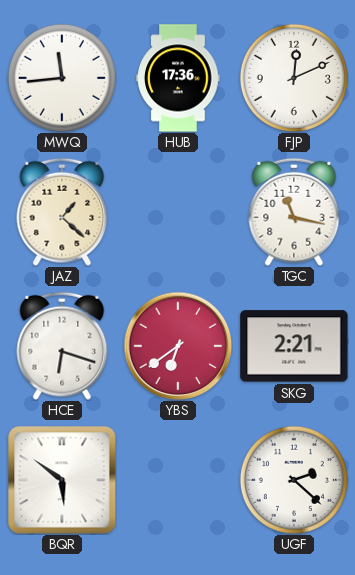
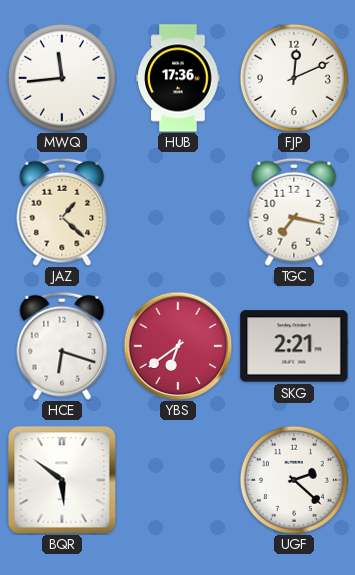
TGC: 11:17 -> 7:17 (294, 212)
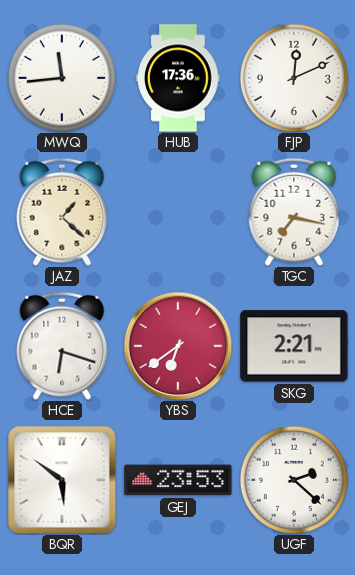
GEJ: none -> 23:53 (178, 480)
